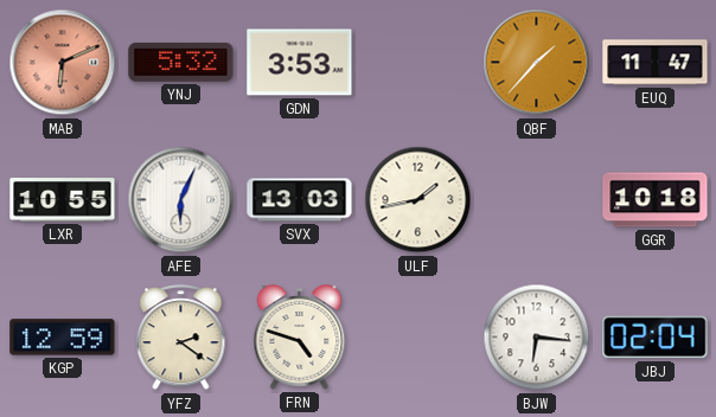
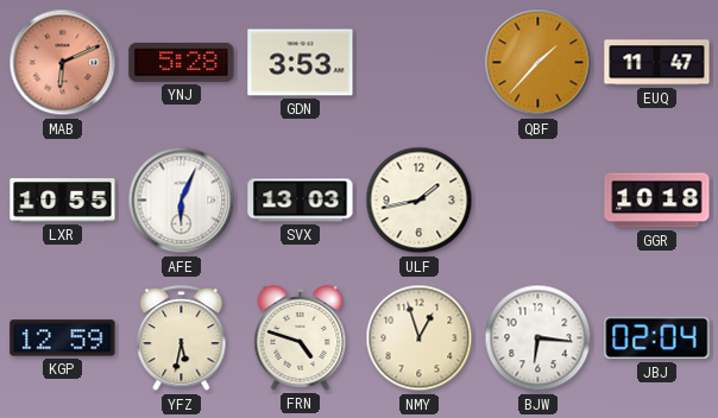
YNJ: 5:32 -> 5:28 (182, 62)
YFZ: 2:21 -> 5:32 (182, 338)
NMY: none -> 12:57 (420, 338)
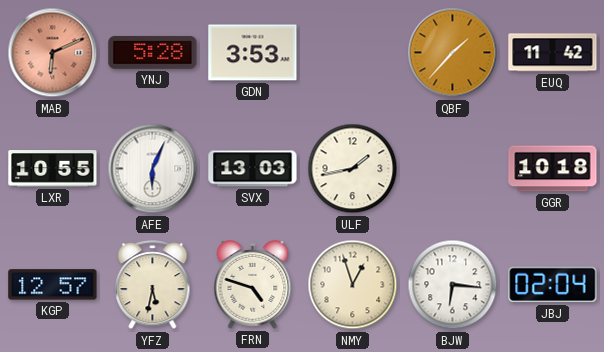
EUQ: 11:47 -> 11:42 (553, 53)
KGP: 12:59 -> 12:57 (53, 285)
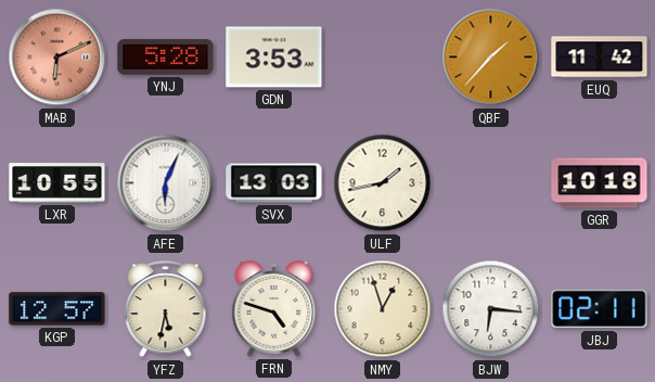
JBJ: 02:04 -> 02:11 (600, 309)
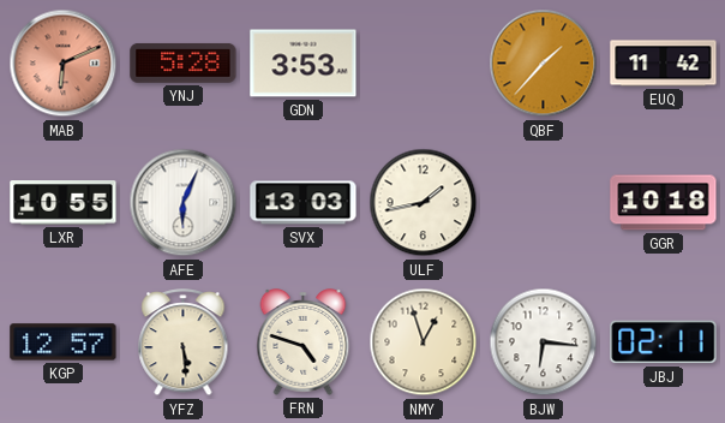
YFZ: 5:32 -> 5:29 (184, 342)
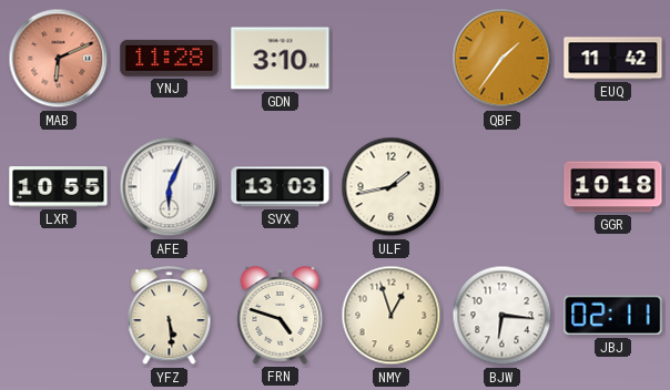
YNJ: 5:28 -> 11:28 (170, 58)
GDN: 3:53 -> 3:10 (281, 59)
QBF: 1:37 -> 1:36 (502, 59)
KGP: 12:57 -> none (64, 342)
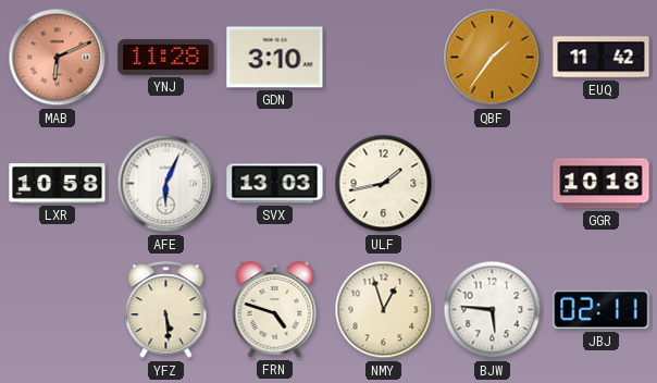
LXR: 10:55 -> 10:58 (58, 184)
BJW: 6:16 -> 5:46 (493, 310)
